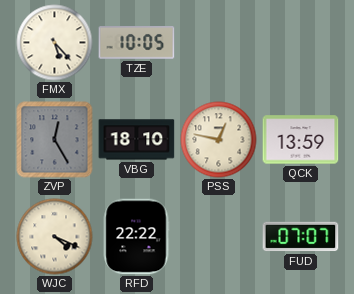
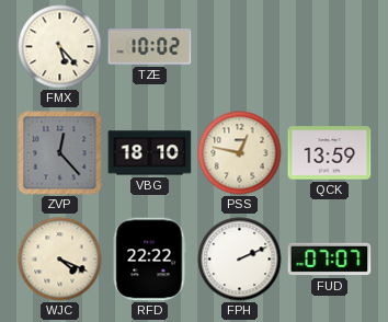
TZE: 10:05 -> 10:02 (150, 47)
ZVP: 12:25 -> 12:23 (60, 153)
FPH: none -> 2:11 (240, 260)
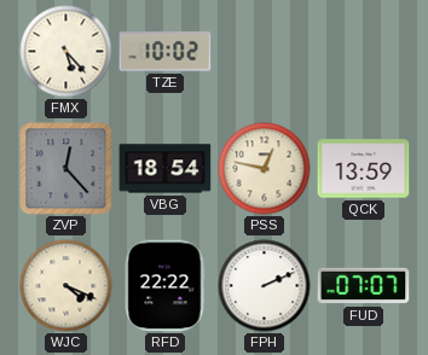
VBG: 18:10 -> 18:54 (166, 169)
